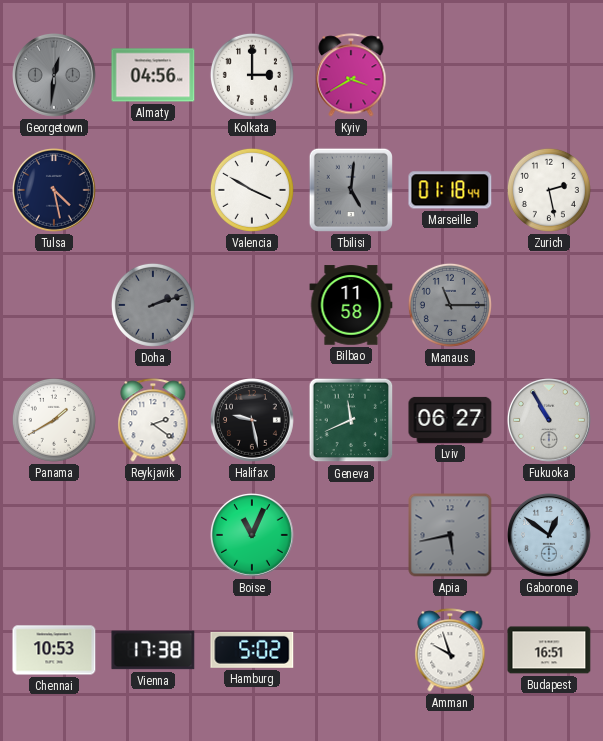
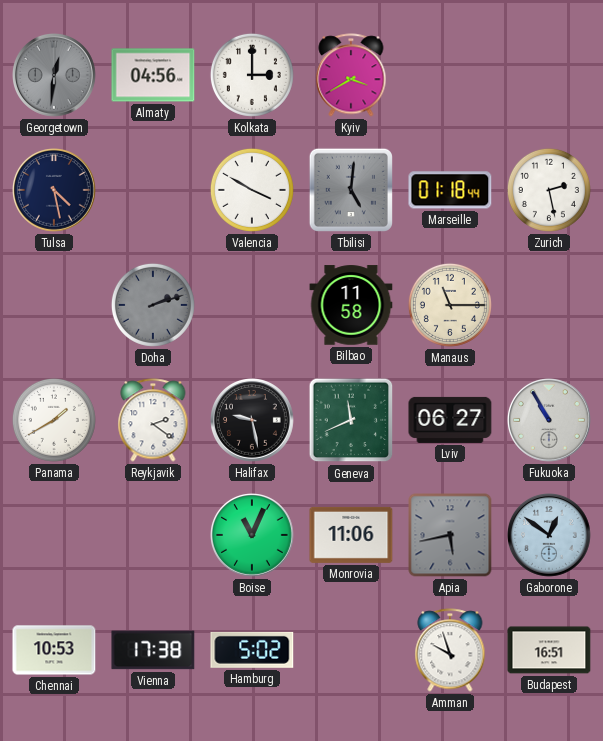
Manaus dial: grey -> cream (450, 305)
Monrovia: none -> 11:06 (351, 535)
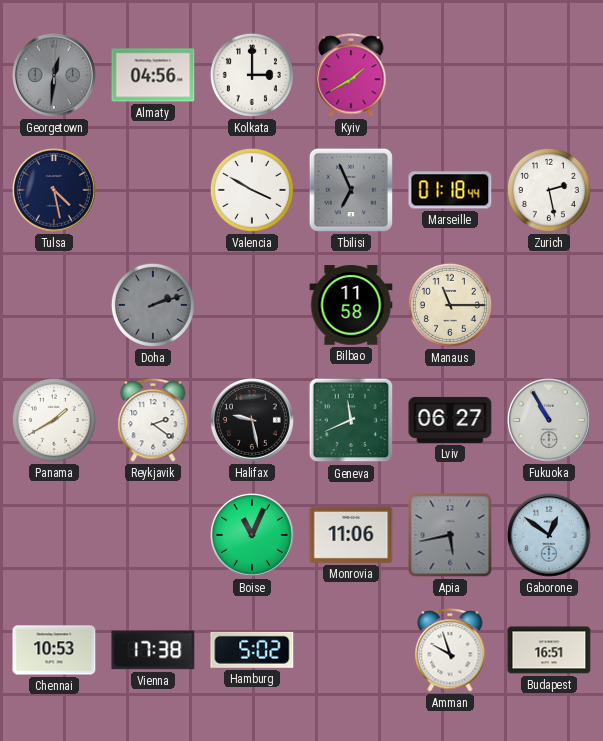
Kyiv: 3:40 -> 1:40 (351, 75)
Tbilisi: 5:01 -> 6:56 (351, 190)
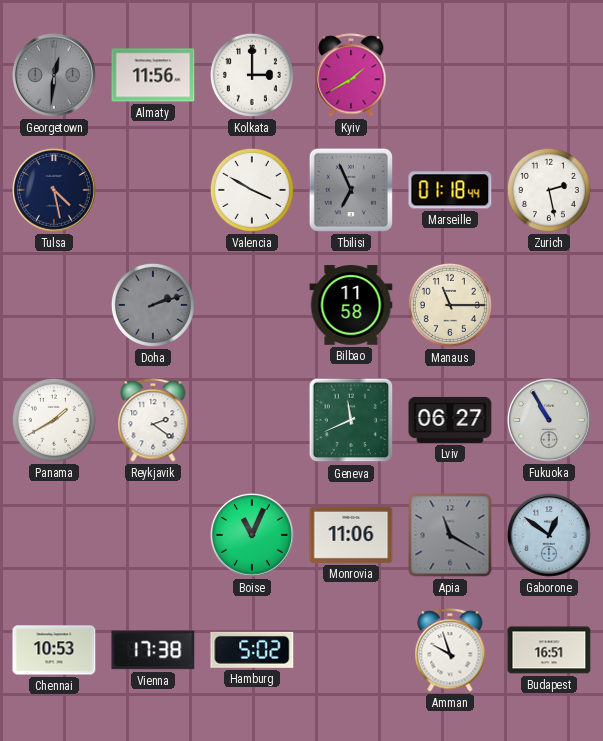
Almaty: 04:56 -> 11:56 (153, 75)
Halifax: 9:28 -> none (253, 421)
Apia: 5:43 -> 11:20 (450, 535)
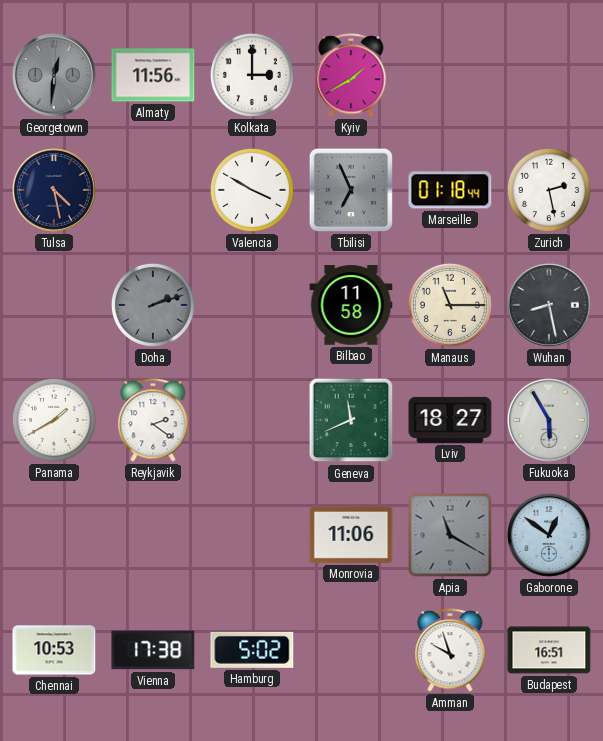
Wuhan: none -> 8:28 (550, 306)
Lviv: 06:27 -> 18:27 (450, 420)
Fukuoka: 10:55 -> 5:55 (550, 421)
Boise: 11:04 -> none (253, 536)
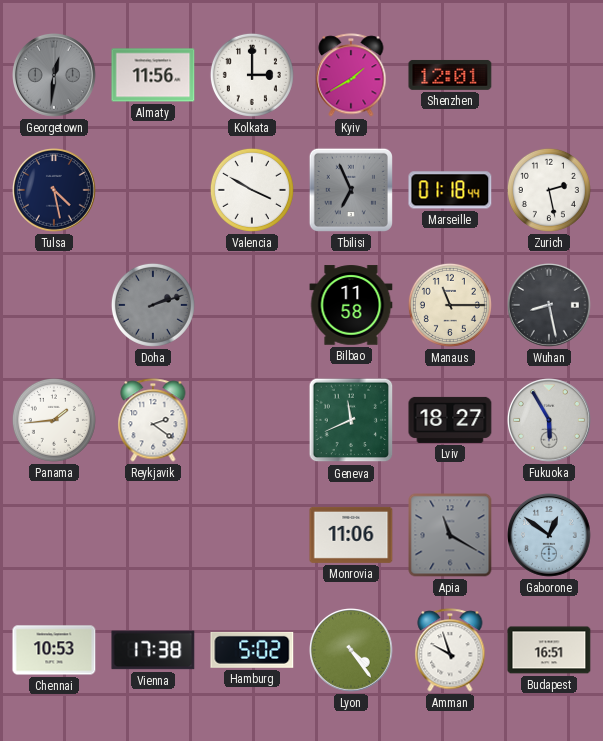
Shenzhen: none -> 12:01 (450, 75)
Panama: 1:40 -> 1:44 (54, 420)
Lyon: none -> 4:24 (352, 651)
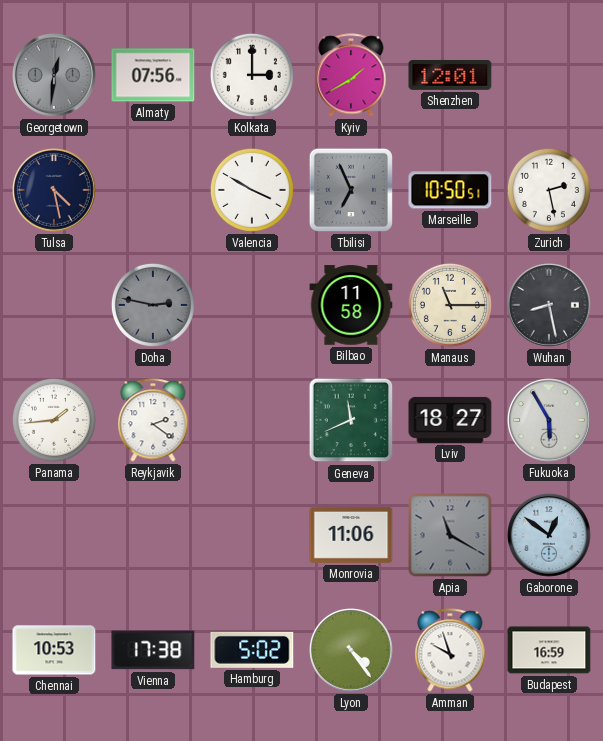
Almaty: 11:56 -> 07:56 (153, 75)
Marseille: 01:18 -> 10:50 (450, 190)
Doha: 2:12 -> 2:47 (153, 305)
Budapest: 16:51 -> 16:59 (549, 650)
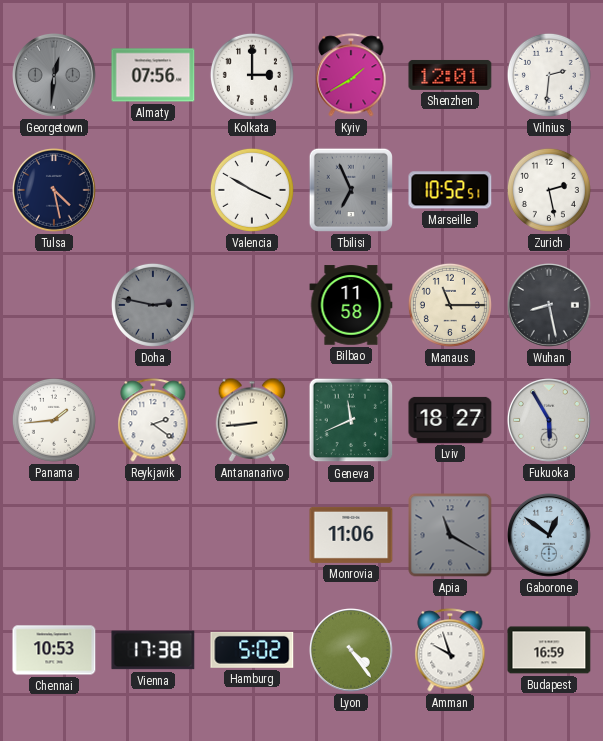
Vilnius: none -> 2:31 (549, 75)
Marseille: 10:50 -> 10:52 (450, 190)
Antananarivo: none -> 8:44 (252, 420)
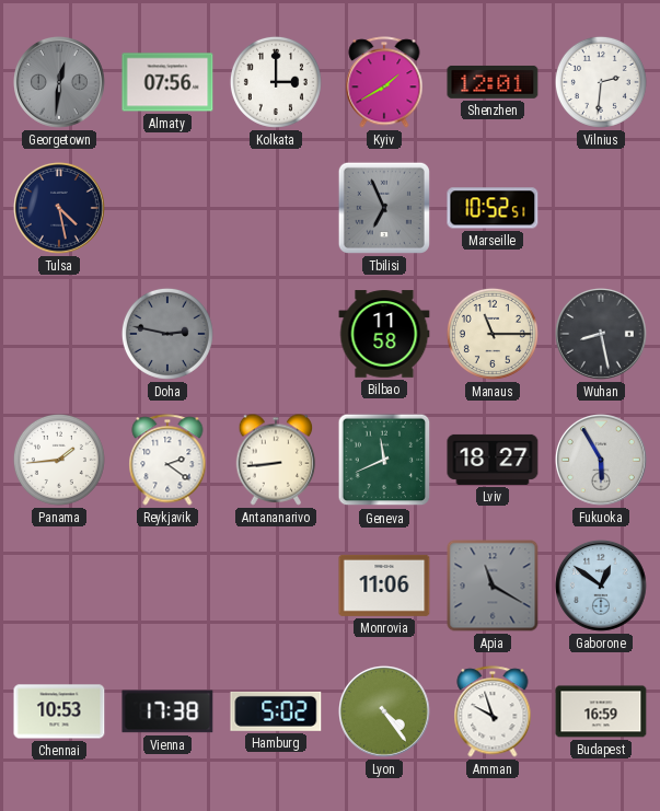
Valencia: 3:50 -> none (252, 190)
Zurich: 2:28 -> none (549, 190)
